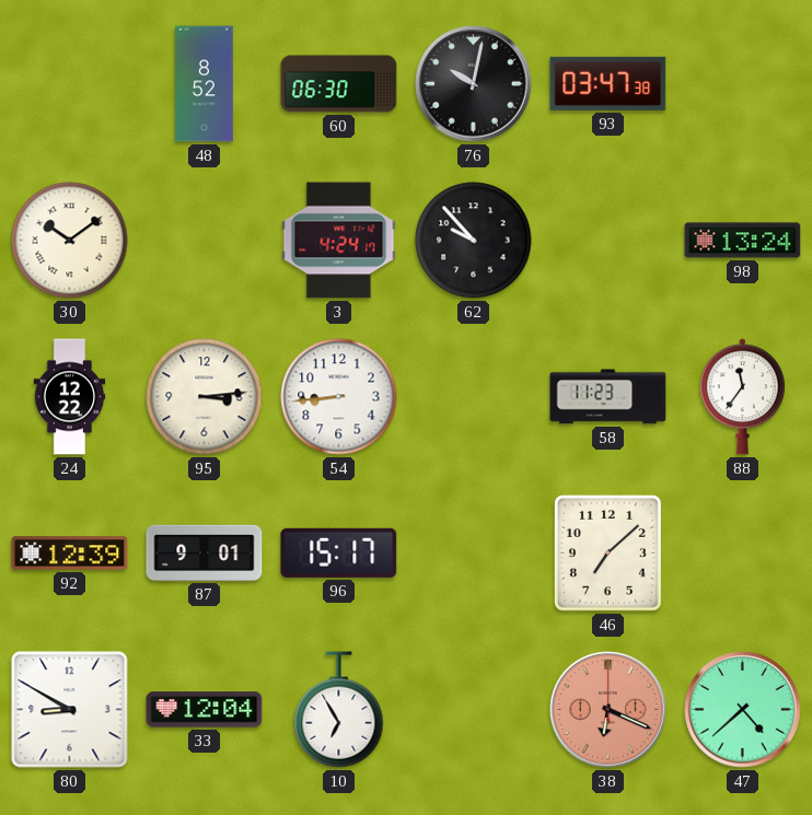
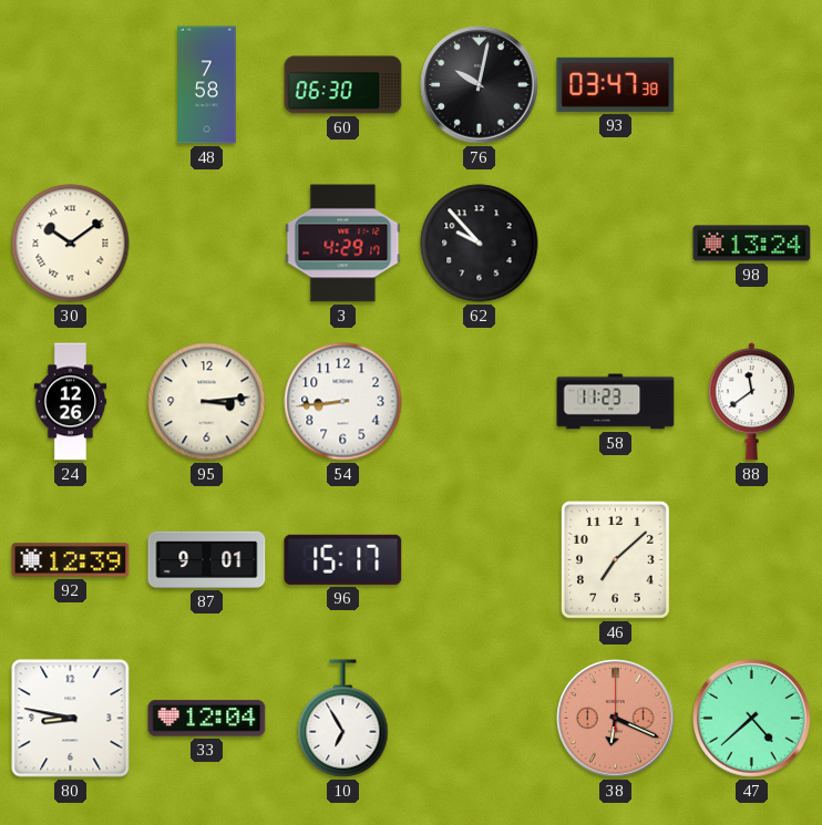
48: 8:52 -> 7:58 (207, 85)
3: 4:24 -> 4:29 (343, 244)
24: 12:22 -> 12:26 (71, 402)
88: 11:36 -> 11:39 (751, 402)
80: 8:50 -> 8:47 (71, 719)
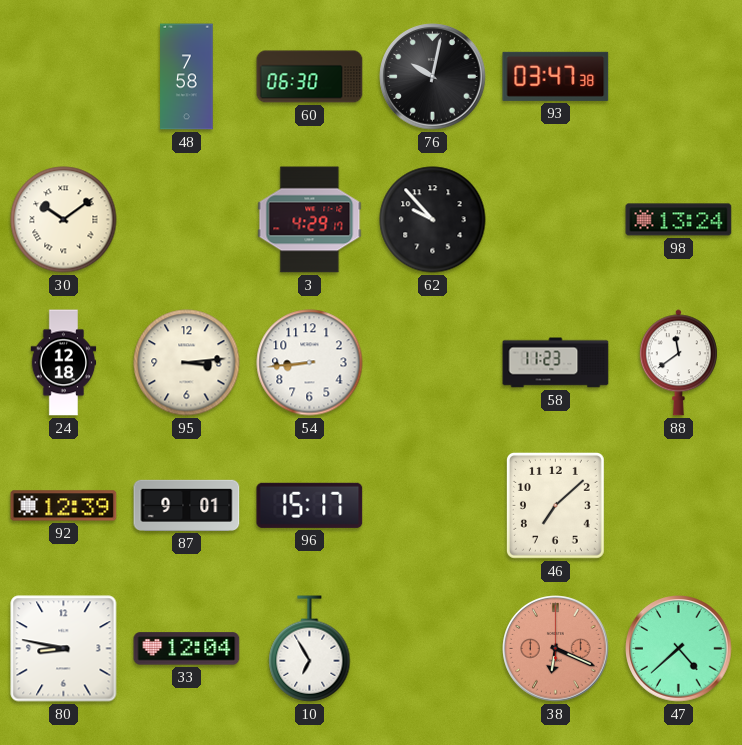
24: 12:26 -> 12:18 (64, 363)
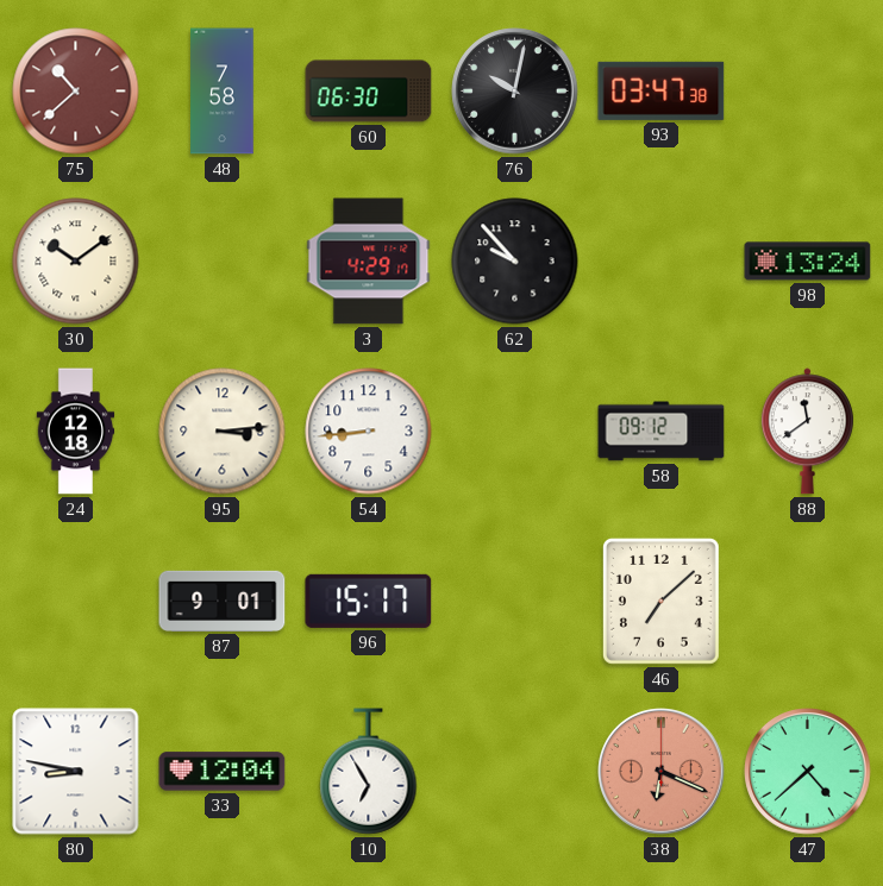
75: none -> 10:38 (76, 92)
58: 11:23 -> 09:12 (662, 432)
92: 12:39 -> none (64, 506)
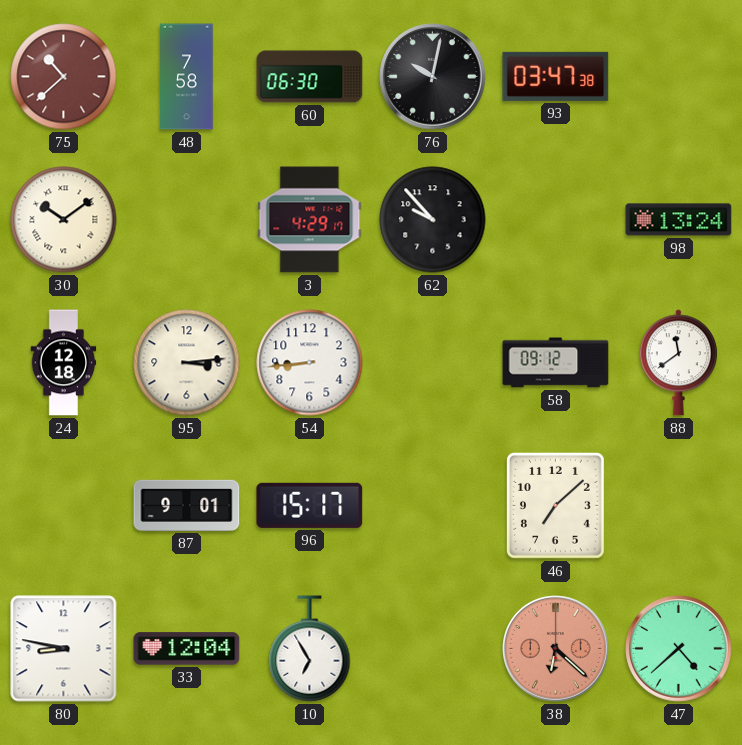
38: 6:19 -> 6:22 (556, 649)
